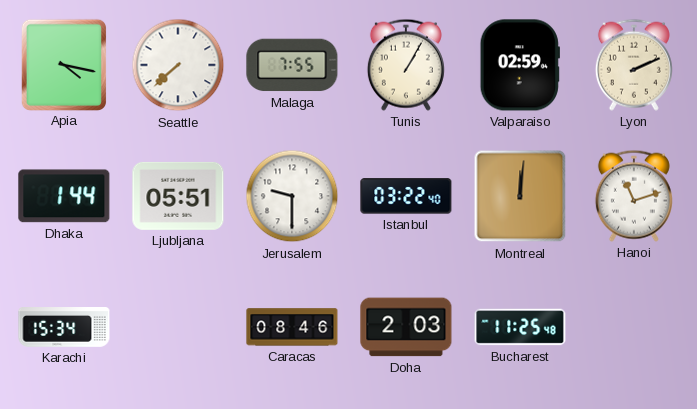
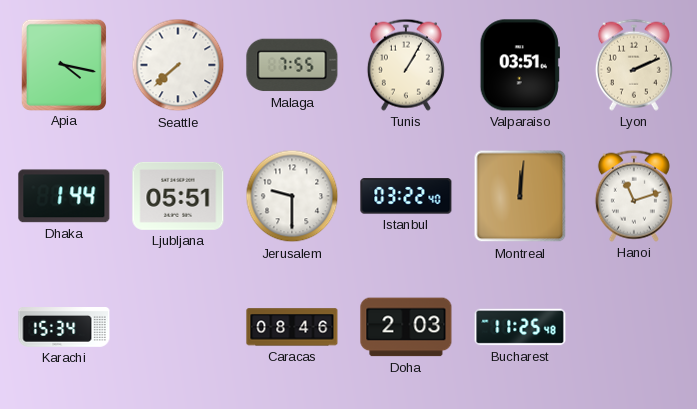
Valparaiso: 02:59 -> 03:51 (520, 65)
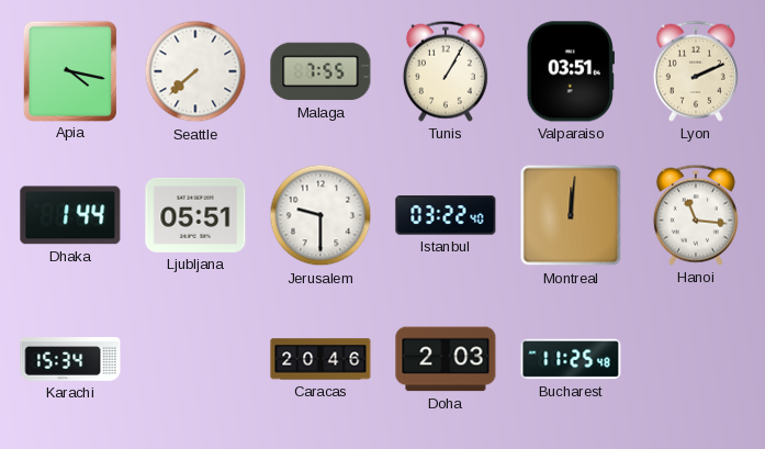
Hanoi: 11:12 -> 11:16 (696, 215)
Caracas: 08:46 -> 20:46 (320, 359)
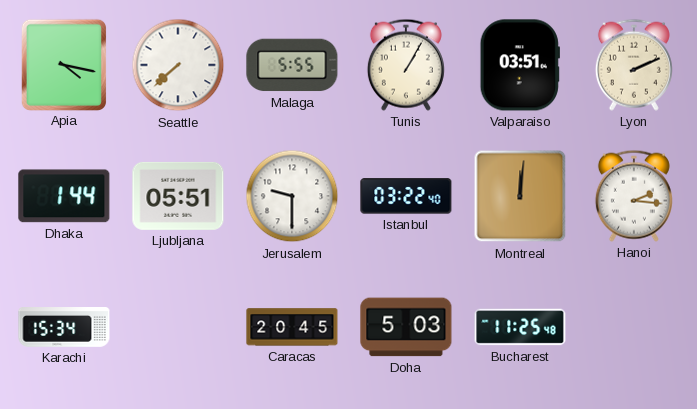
Malaga: 7:55 -> 5:55 (292, 65)
Hanoi: 11:16 -> 2:16 (634, 196)
Caracas: 20:46 -> 20:45 (292, 327)
Doha: 2:03 -> 5:03 (406, 327)
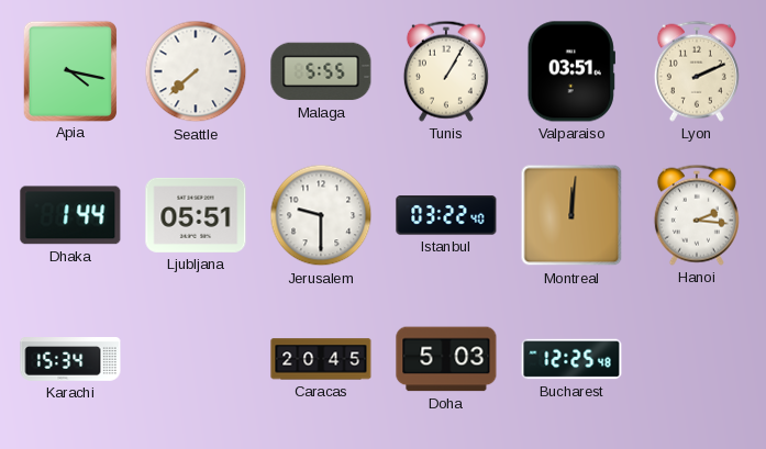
Bucharest: 11:25 -> 12:25 (571, 359)
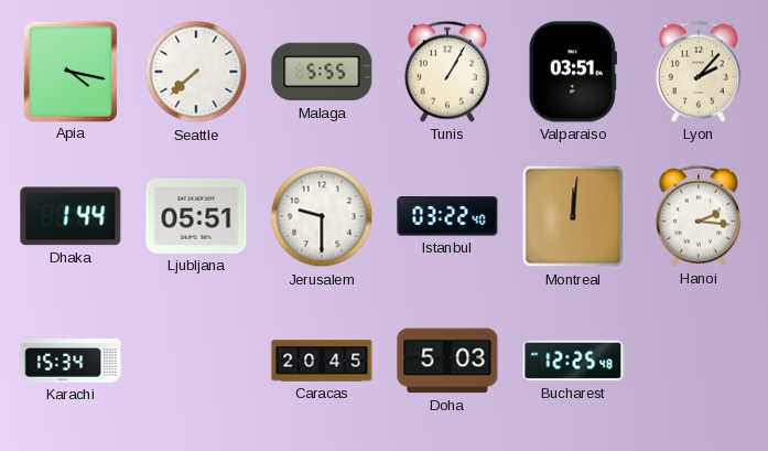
Lyon: 2:11 -> 2:07 (699, 72)
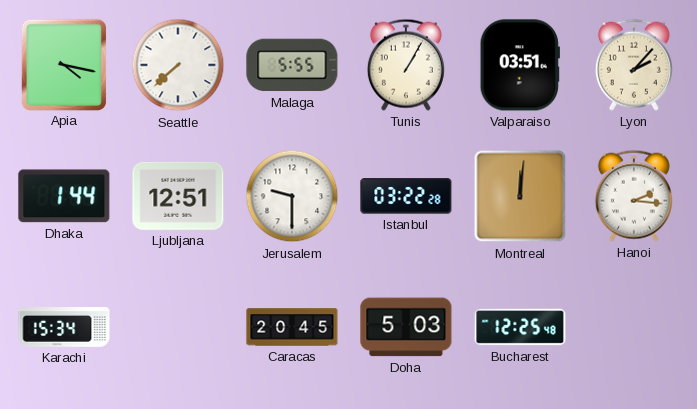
Ljubljana: 05:51 -> 12:51 (178, 196)
Istanbul: 03:22:40 -> 03:22:28 (406, 196)
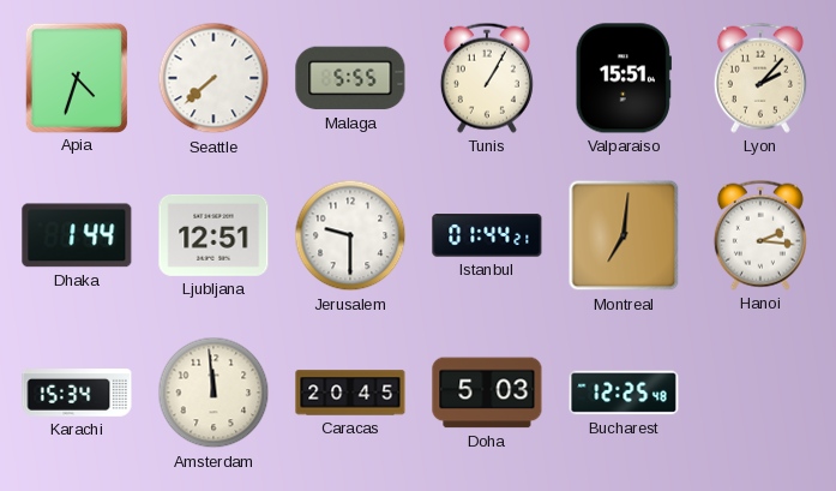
Apia: 4:17 -> 4:33 (76, 77)
Valparaiso: 03:51 -> 15:51 (624, 78)
Istanbul: 03:22 -> 01:44 (487, 235)
Montreal: 12:01 -> 7:01 (624, 235)
Amsterdam: none -> 11:59 (213, 393)
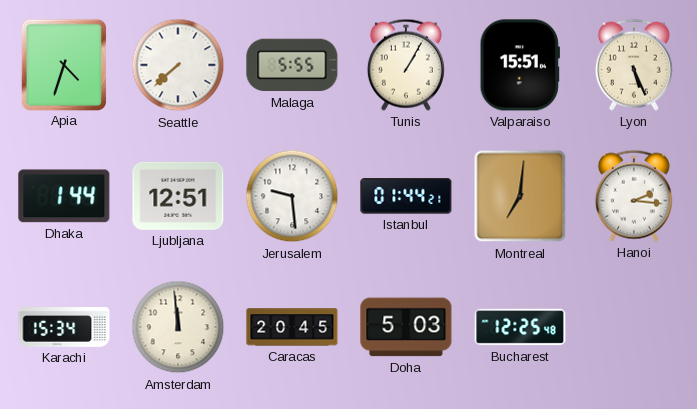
Lyon: 2:07 -> 5:26 (634, 65)
Jerusalem: 9:30 -> 9:29 (292, 196)
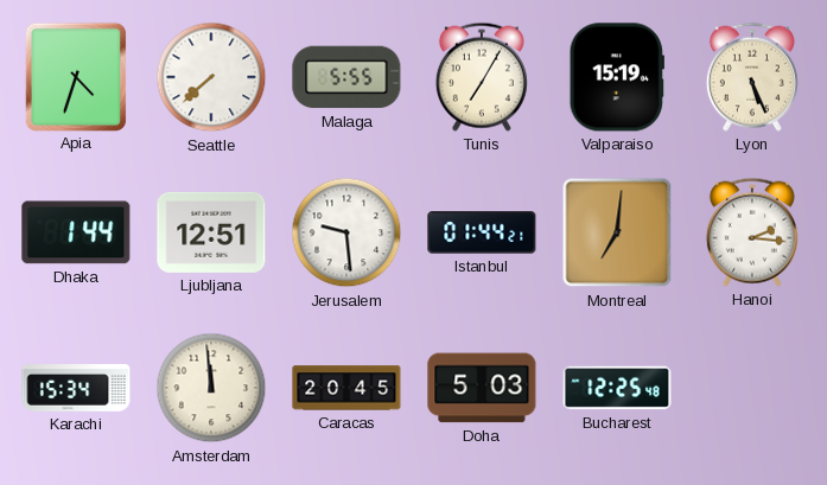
Tunis: 1:05 -> 7:05 (482, 77)
Valparaiso: 15:51 -> 15:19 (617, 77)
